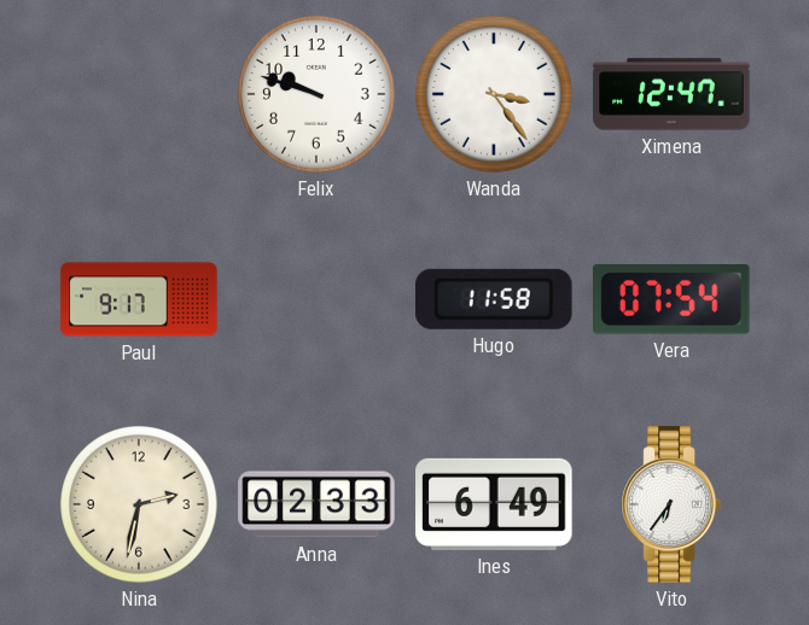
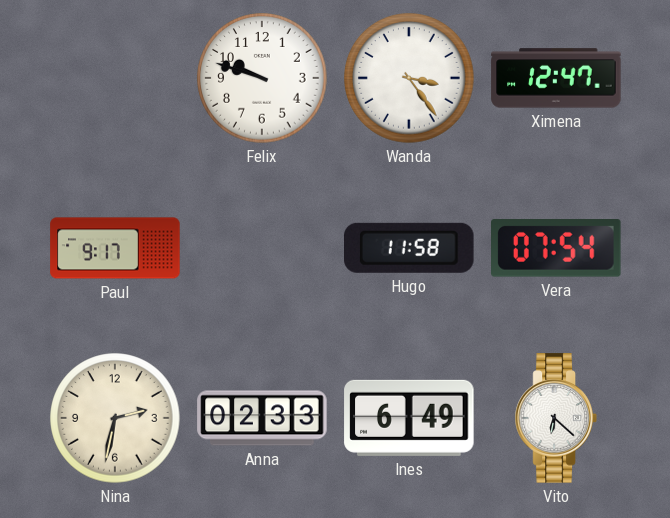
Vito: 6:36 -> 6:22 (556, 418)
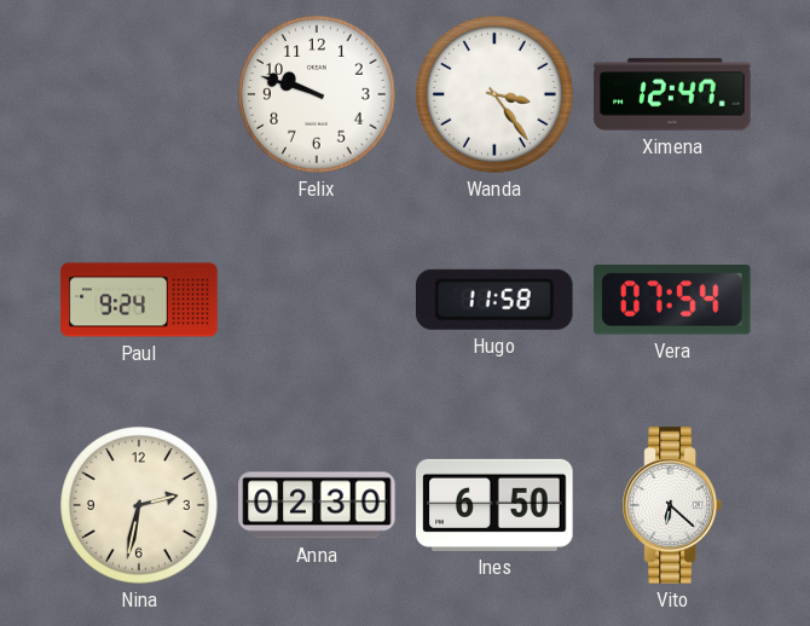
Paul: 9:17 -> 9:24 (139, 300)
Anna: 02:33 -> 02:30 (317, 505)
Ines: 6:49 -> 6:50 (494, 505)
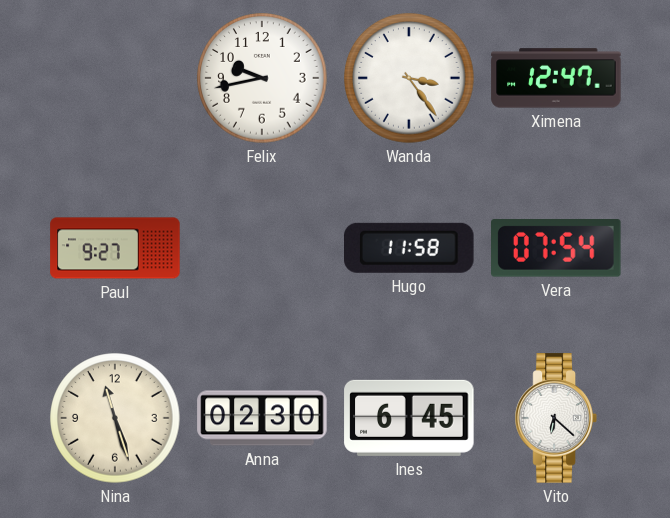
Felix: 9:48 -> 9:43 (262, 78)
Paul: 9:24 -> 9:27 (115, 248)
Nina: 2:32 -> 11:27 (115, 418)
Ines: 6:50 -> 6:45 (409, 418)
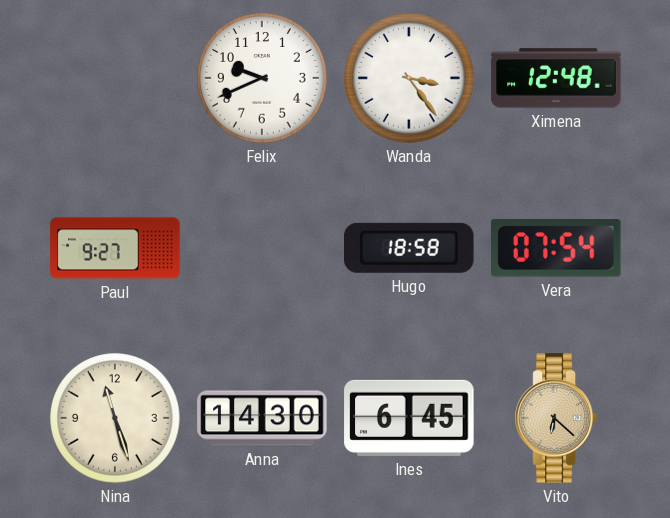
Felix: 9:43 -> 9:41 (262, 78)
Ximena: 12:47 -> 12:48 (556, 78)
Hugo: 11:58 -> 18:58 (410, 248)
Anna: 02:30 -> 14:30 (262, 418)
Vito dial: white -> champagne (556, 418)
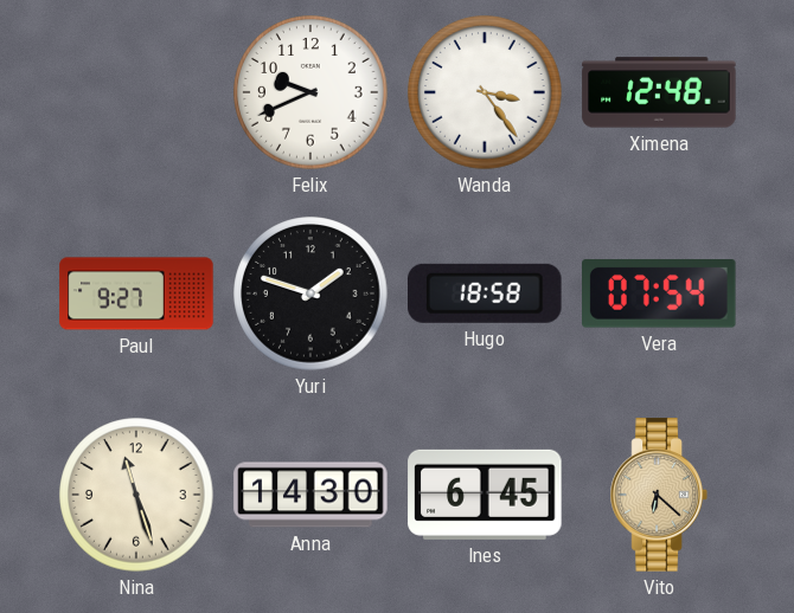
Yuri: none -> 1:48 (310, 293)
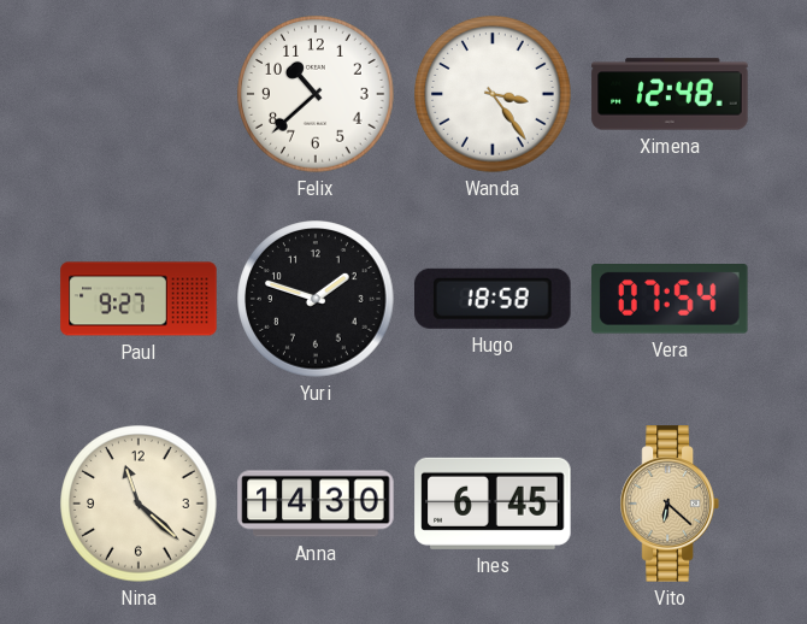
Felix: 9:41 -> 10:38 (316, 94)
Nina: 11:27 -> 11:22 (139, 504)
